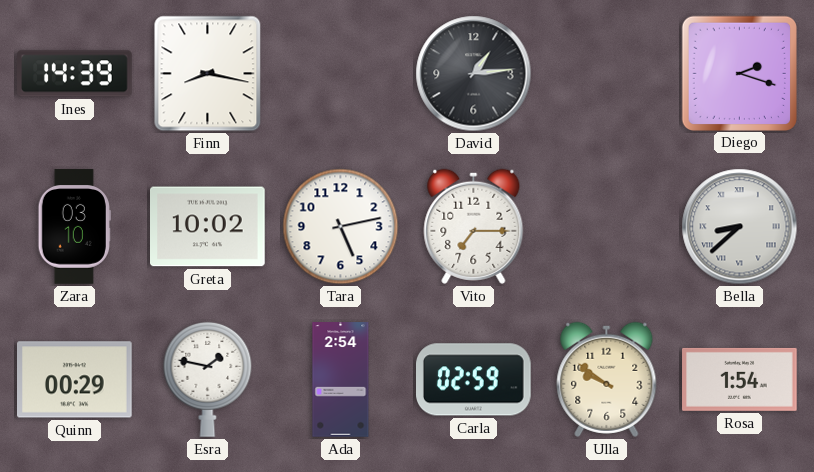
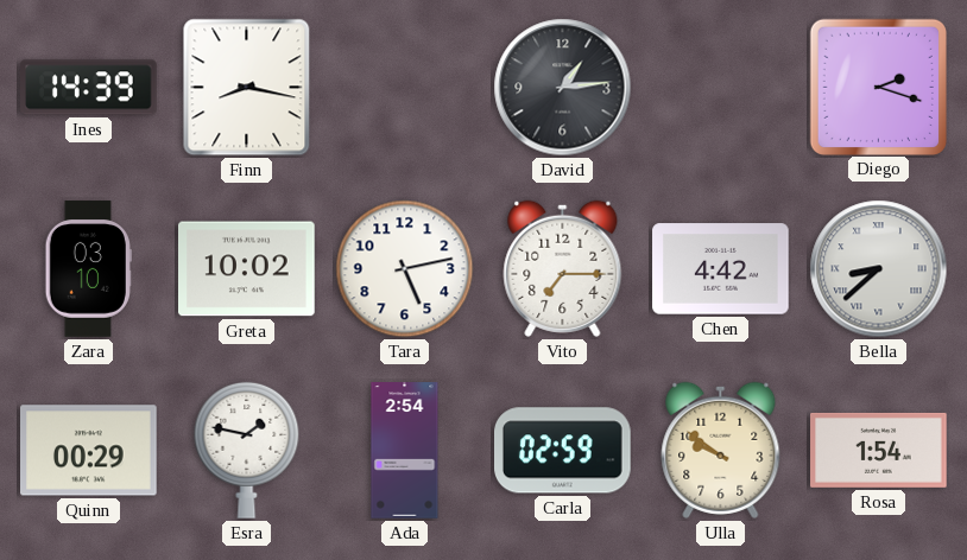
Chen: none -> 4:42 (721, 269)
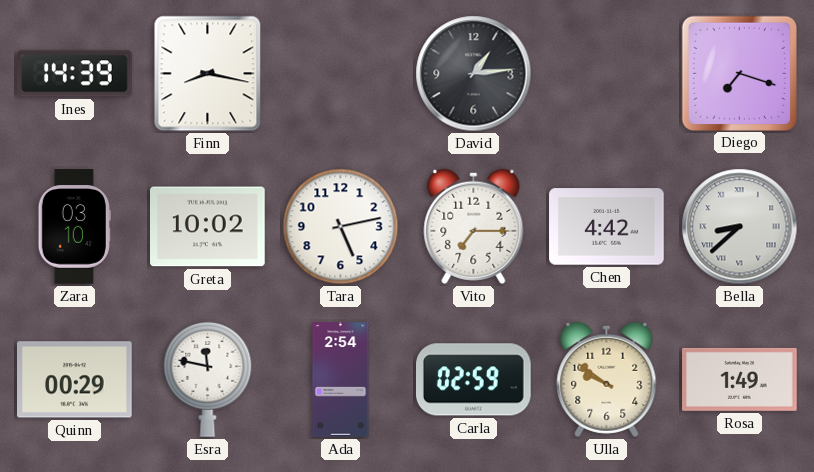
Diego: 2:18 -> 7:18 (739, 73)
Esra: 1:47 -> 11:47 (208, 379)
Rosa: 1:54 -> 1:49 (740, 379)
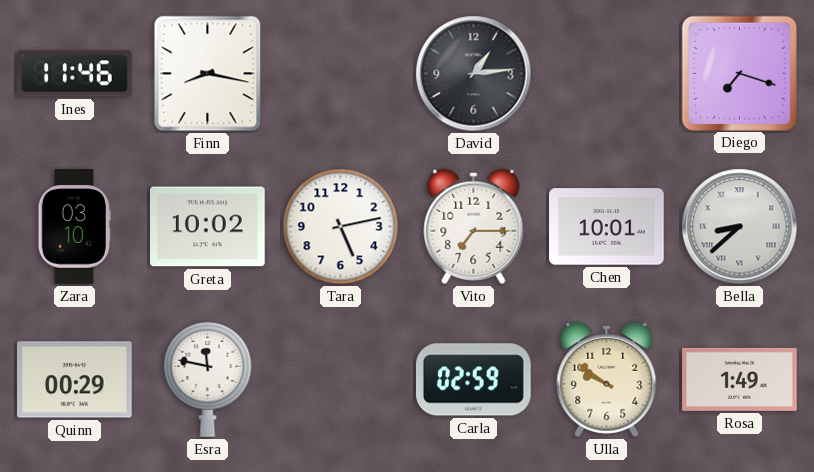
Ines: 14:39 -> 11:46 (75, 74)
Chen: 4:42 -> 10:01 (607, 227)
Ada: 2:54 -> none (341, 380)
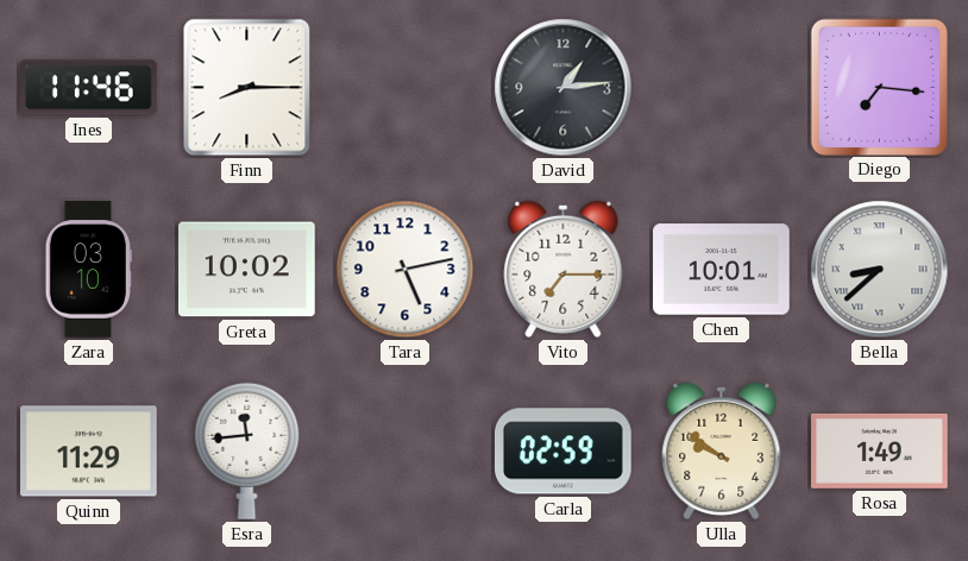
Finn: 8:17 -> 8:15 (247, 88)
Diego: 7:18 -> 7:16 (879, 87)
Quinn: 00:29 -> 11:29 (89, 452)
Esra: 11:47 -> 11:44 (247, 450)
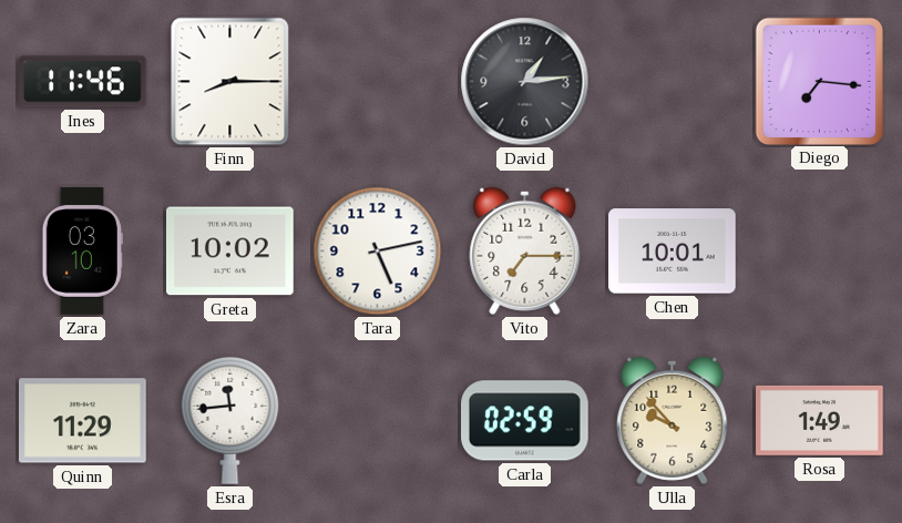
Bella: 8:38 -> none (880, 270)
Ulla: 9:51 -> 9:53 (673, 420)
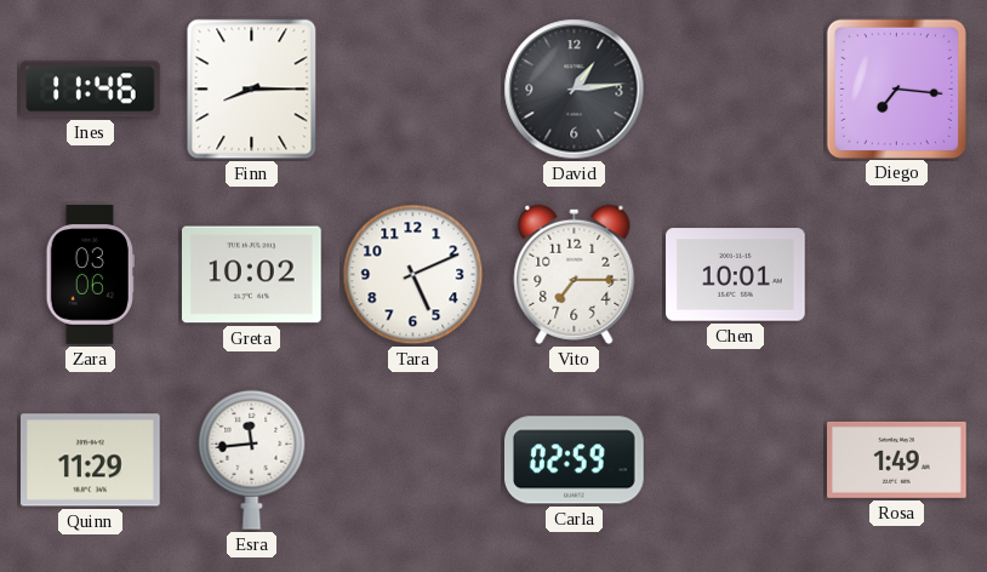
Zara: 03:10 -> 03:06 (90, 275)
Tara: 5:13 -> 5:11 (413, 275)
Ulla: 9:53 -> none (673, 420)
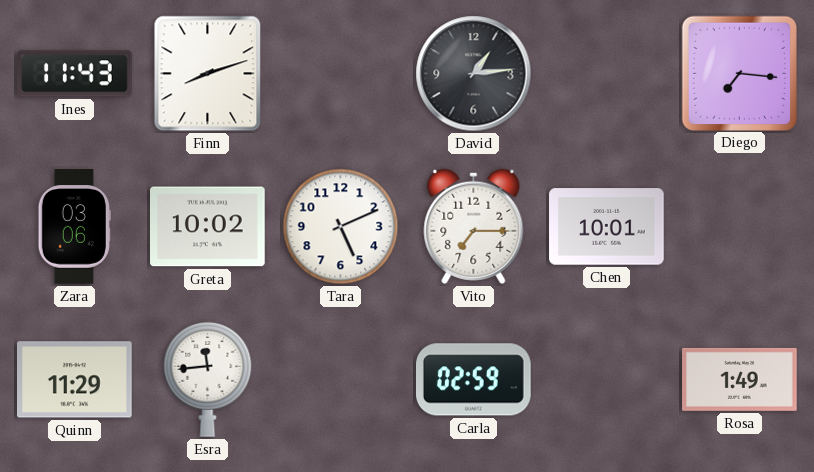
Ines: 11:46 -> 11:43 (75, 74)
Finn: 8:15 -> 8:12 (208, 74)
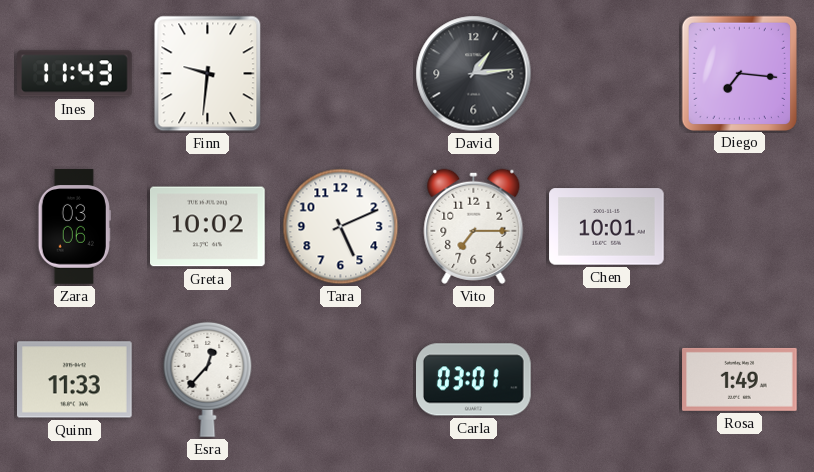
Finn: 8:12 -> 9:31 (208, 74)
Quinn: 11:29 -> 11:33 (75, 380)
Esra: 11:44 -> 12:37 (208, 379)
Carla: 02:59 -> 03:01 (474, 380)
